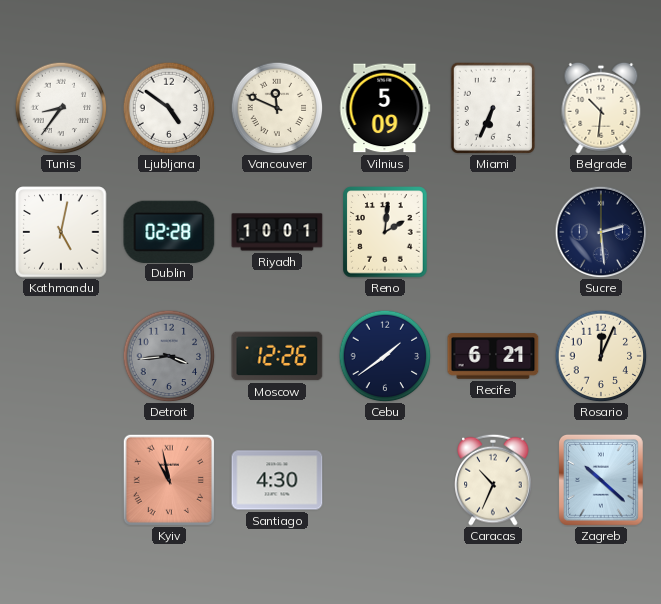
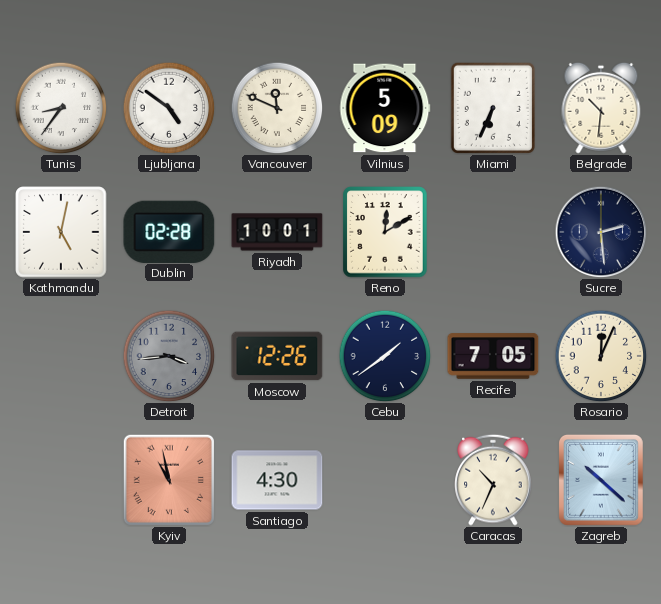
Reno: 2:01 -> 12:10 (385, 232)
Recife: 6:21 -> 7:05 (493, 356)
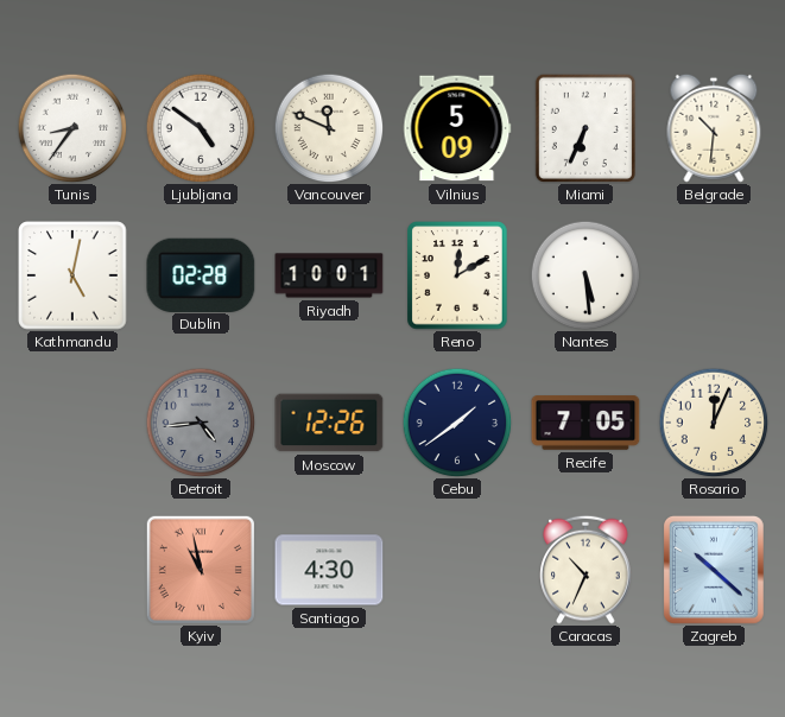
Nantes: none -> 5:29 (585, 275)
Sucre: 2:29 -> none (601, 232)
Detroit: 3:44 -> 4:44 (201, 423)
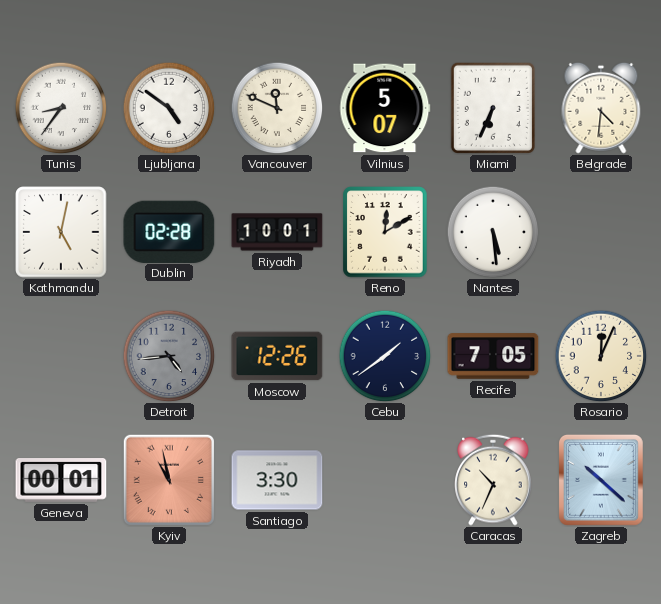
Vilnius: 5:09 -> 5:07 (385, 108)
Belgrade: 10:31 -> 4:31 (601, 108)
Geneva: none -> 00:01 (61, 480)
Santiago: 4:30 -> 3:30 (277, 480)
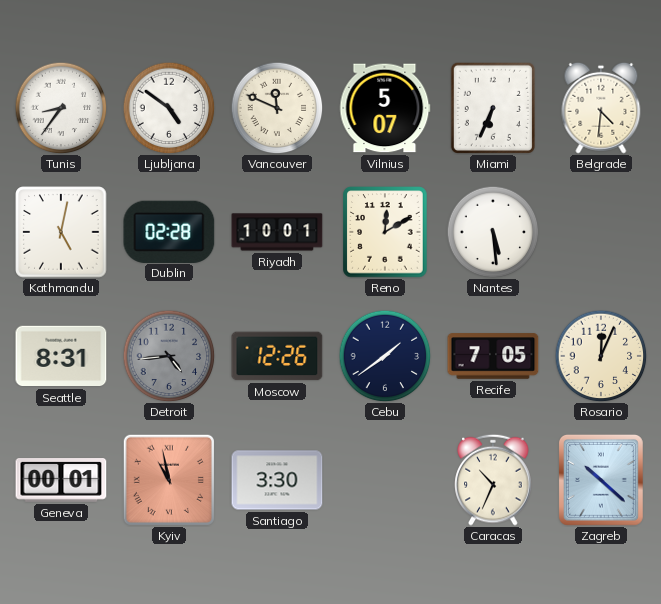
Seattle: none -> 8:31 (61, 356)
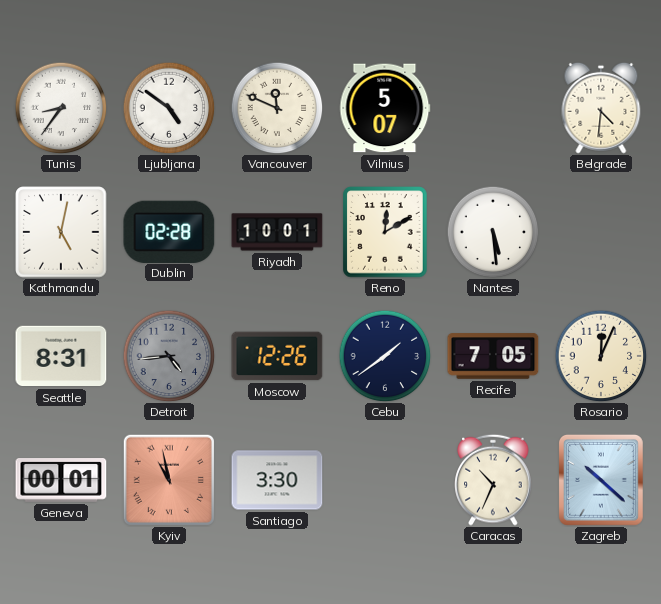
Miami: 6:34 -> none (493, 108)
